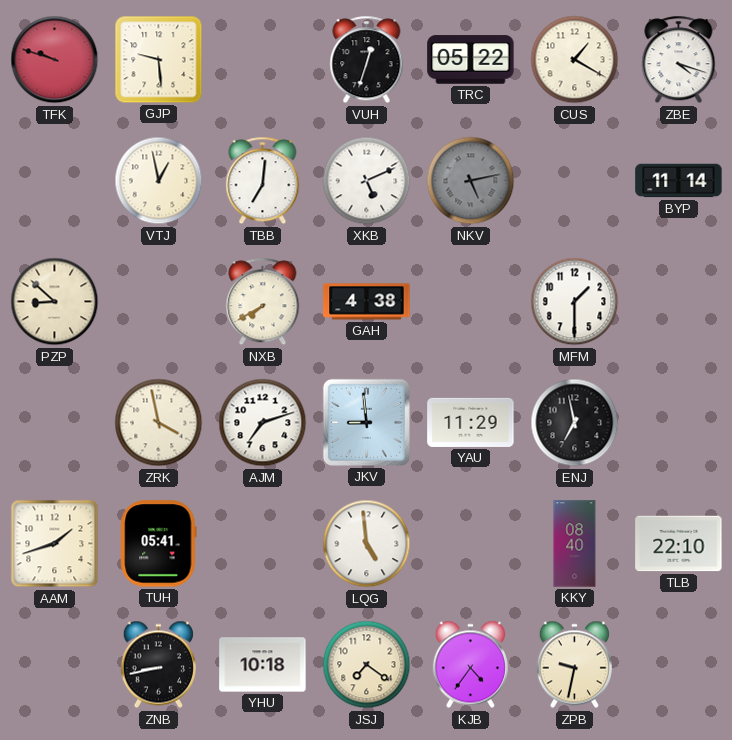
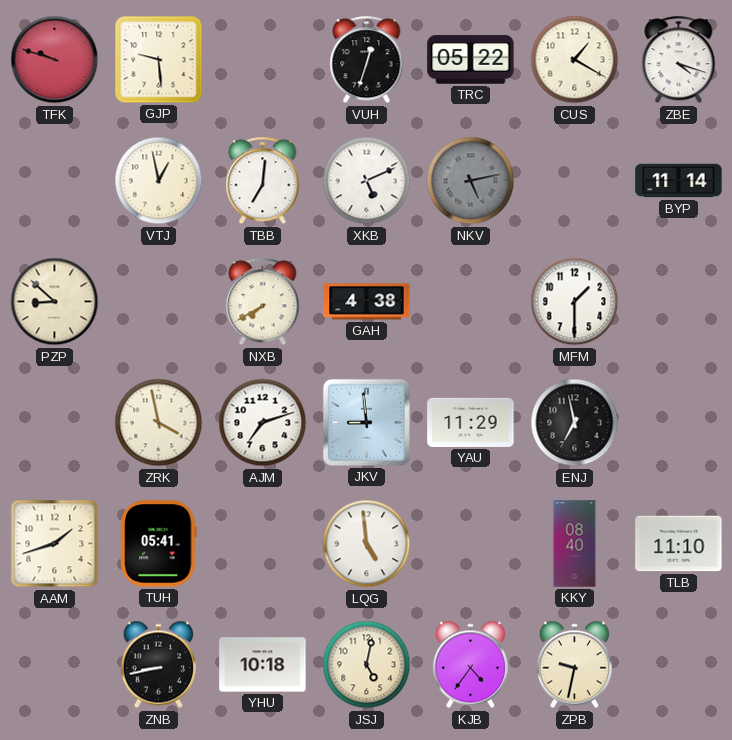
TLB: 22:10 -> 11:10 (679, 544)
JSJ: 7:21 -> 5:02 (367, 665)
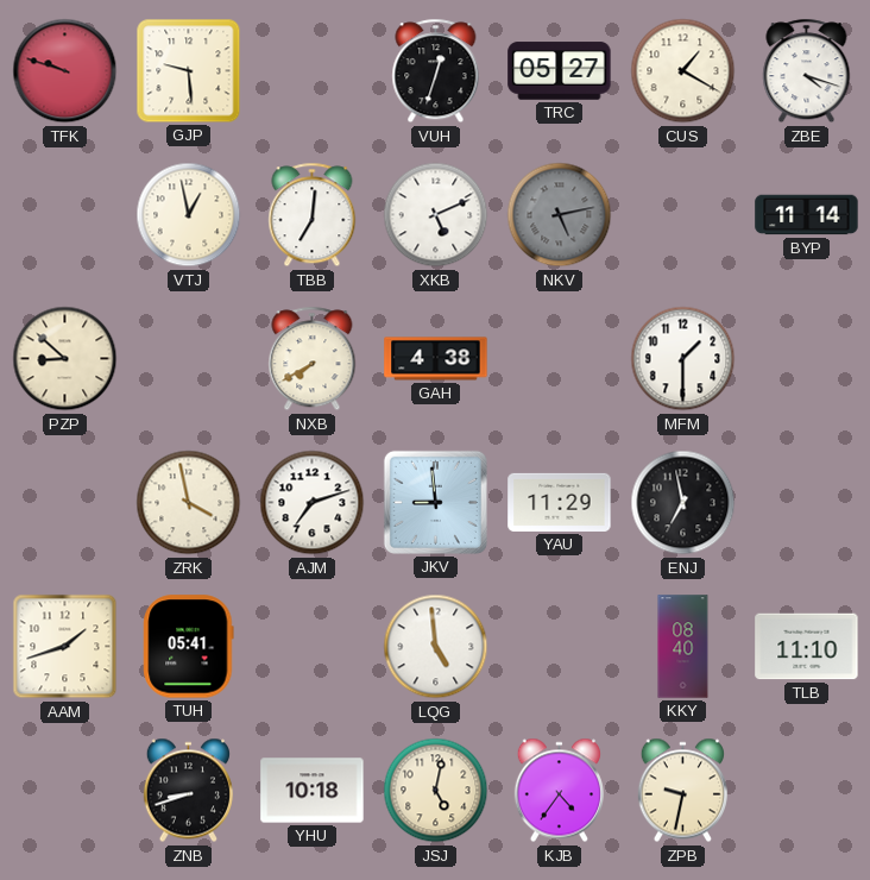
TRC: 05:22 -> 05:27 (560, 71)
ZNB: 8:43 -> 8:42 (188, 791)
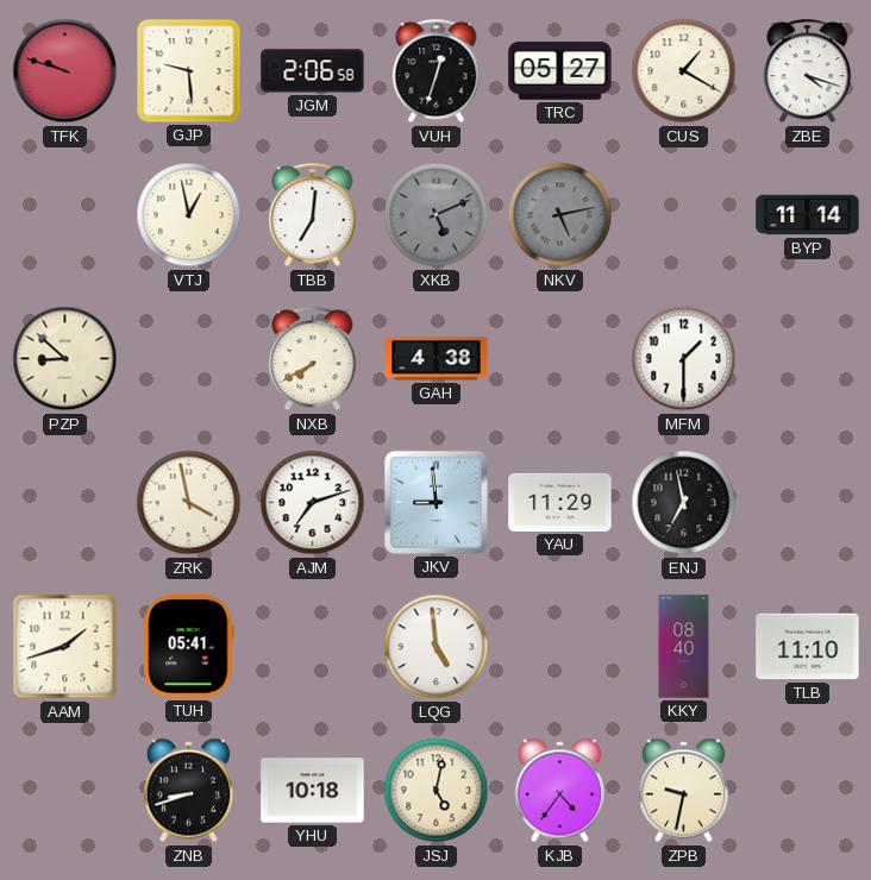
JGM: none -> 2:06 (313, 71)
XKB dial: white -> grey (437, 215)
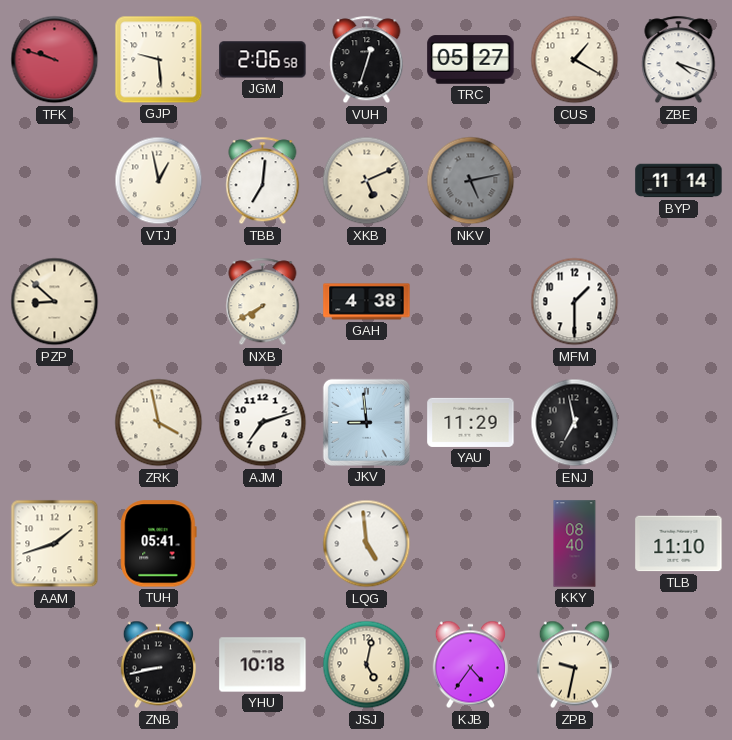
XKB dial: grey -> cream (367, 181)
ZNB: 8:42 -> 8:43 (158, 665)
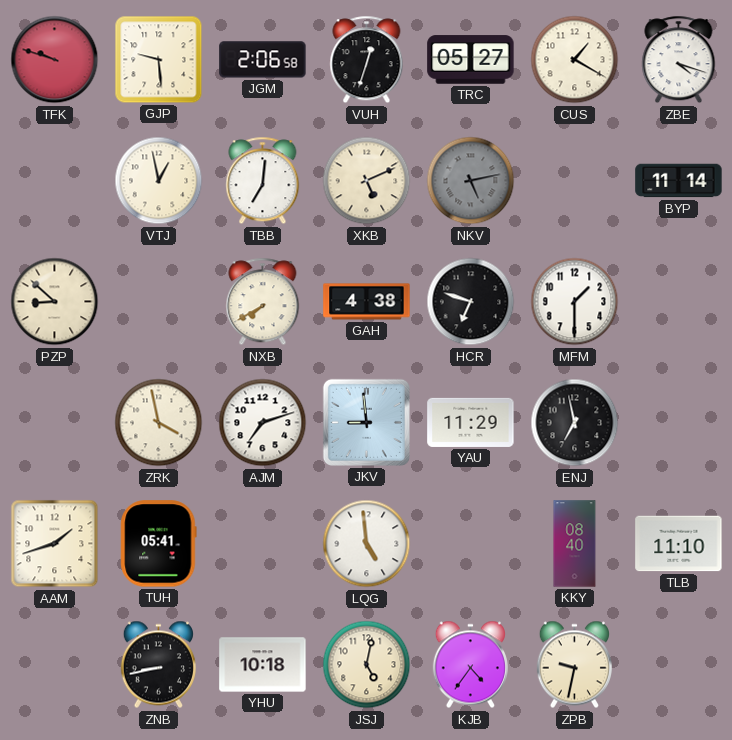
HCR: none -> 6:48 (471, 302)
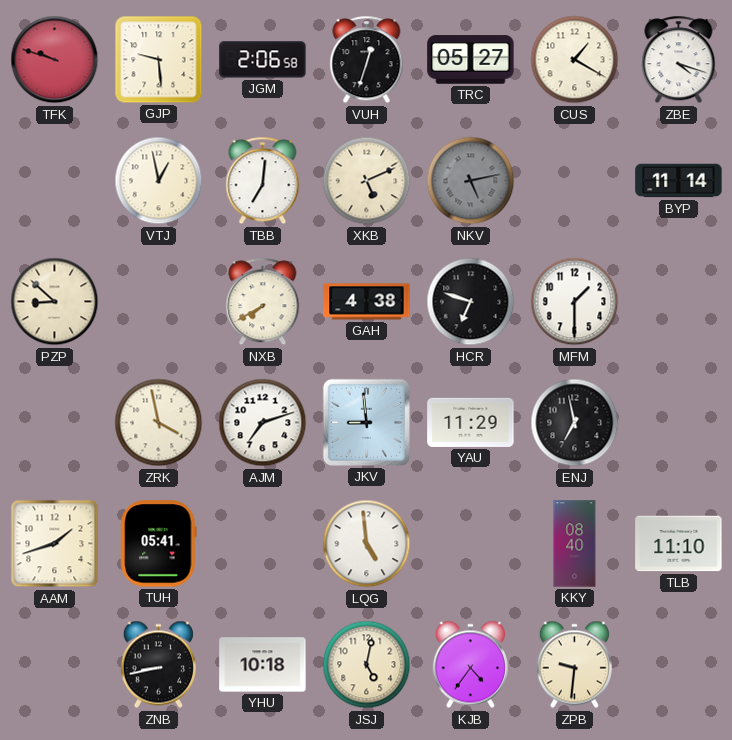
ZPB: 9:32 -> 9:31 (574, 665)
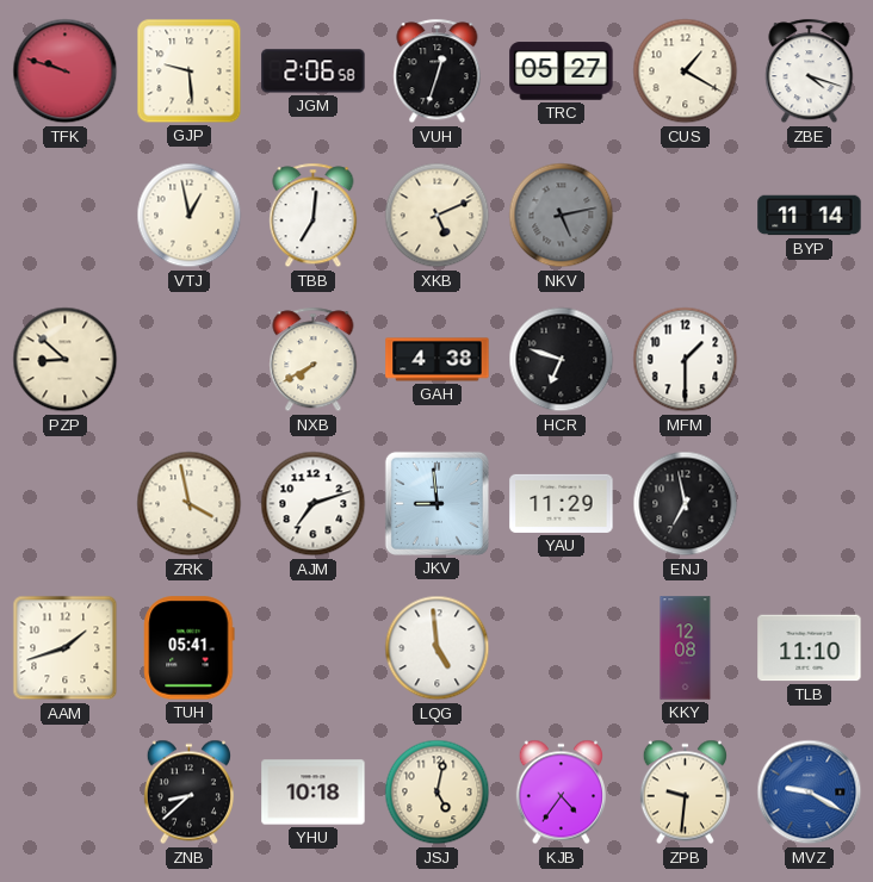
KKY: 08:40 -> 12:08 (686, 648)
ZNB: 8:43 -> 8:38 (188, 793)
MVZ: none -> 9:20 (810, 793)
